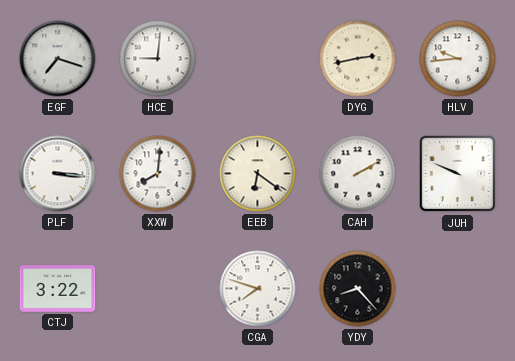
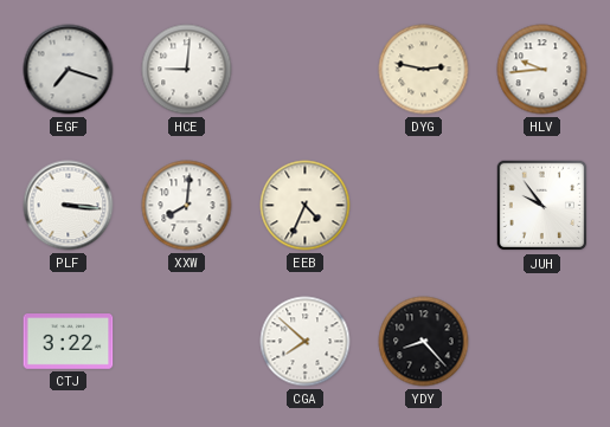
DYG: 2:43 -> 2:47 (424, 70)
EEB: 6:21 -> 4:34 (306, 206)
CAH: 2:10 -> none (358, 174)
JUH: 9:49 -> 9:54 (542, 206)
CGA: 7:48 -> 7:52 (306, 342)
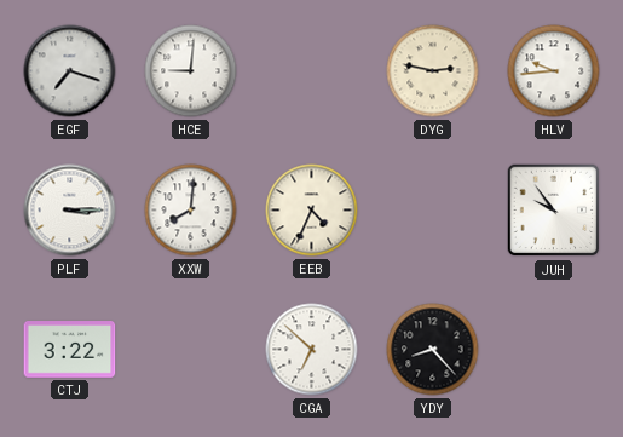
PLF: 3:16 -> 3:15 (70, 211)
CGA: 7:52 -> 6:52 (312, 350)
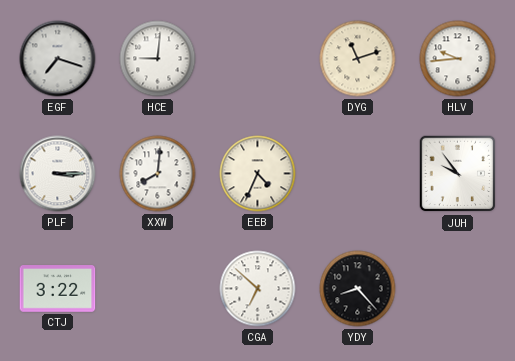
DYG: 2:47 -> 11:12 (358, 59)
